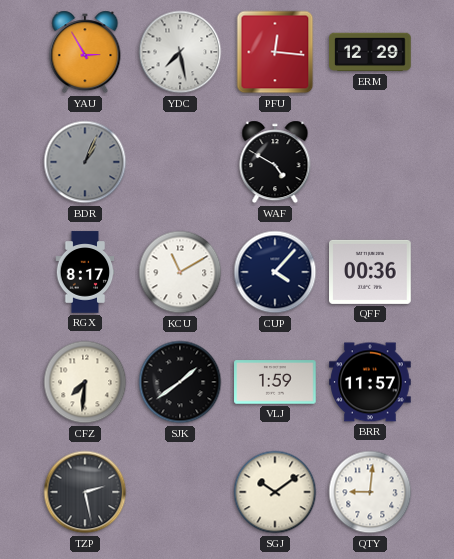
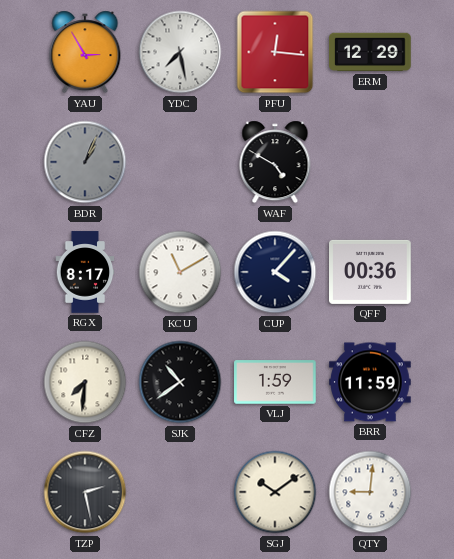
SJK: 1:39 -> 10:39 (180, 382)
BRR: 11:57 -> 11:59 (370, 382)
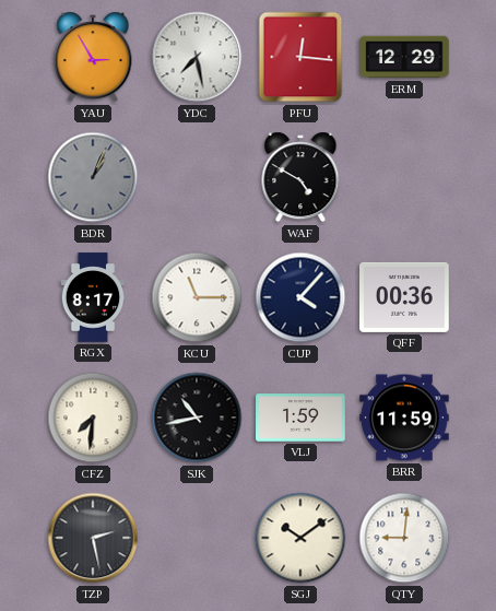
KCU: 11:10 -> 11:15 (197, 297)
SJK: 10:39 -> 10:43 (197, 418)
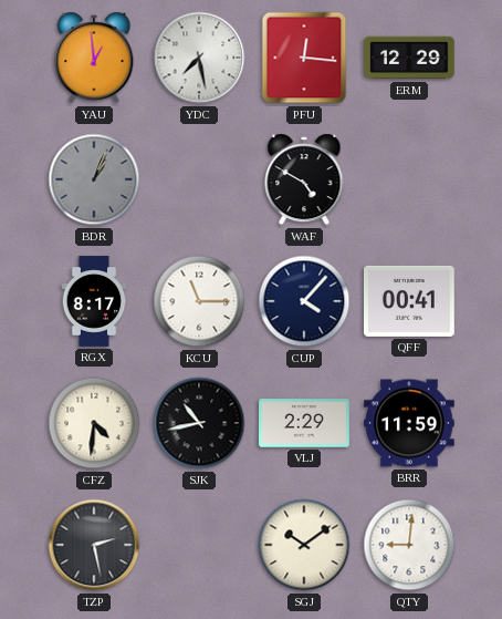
YAU: 2:55 -> 12:59 (94, 58)
QFF: 00:36 -> 00:41 (409, 301)
CFZ: 7:31 -> 4:31 (94, 423)
VLJ: 1:59 -> 2:29 (304, 423)
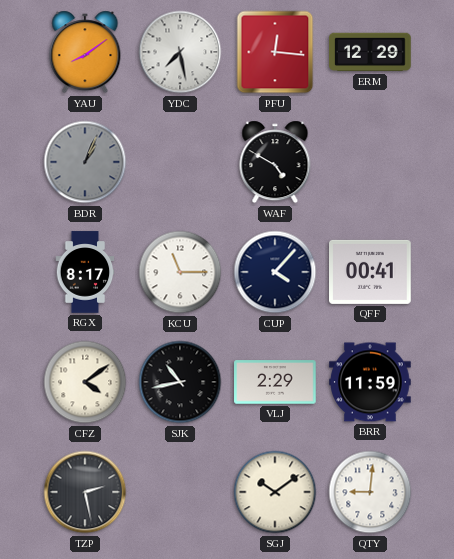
YAU: 12:59 -> 8:09 (85, 52)
CFZ: 4:31 -> 4:09 (85, 382)
